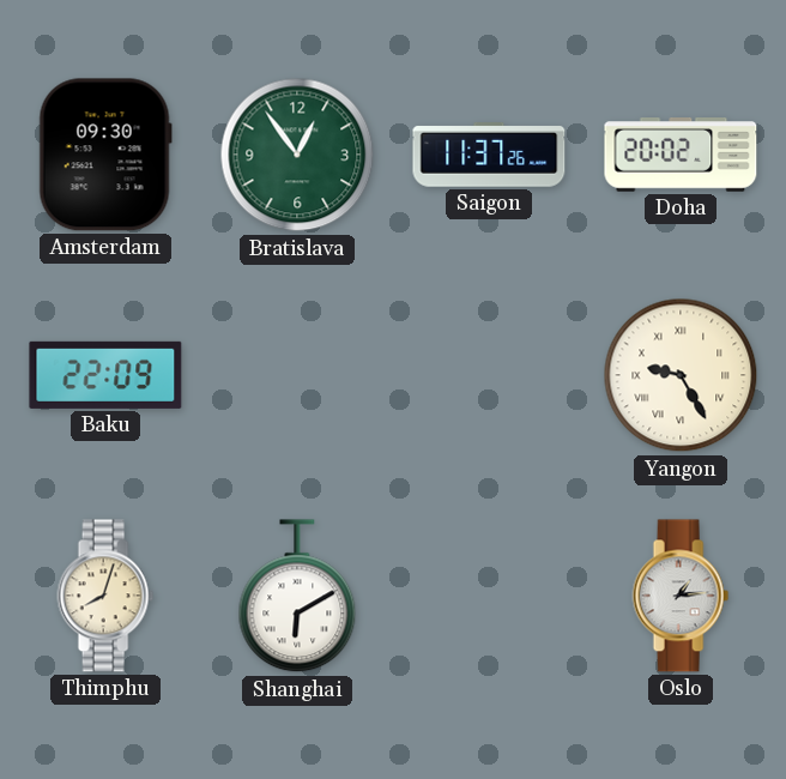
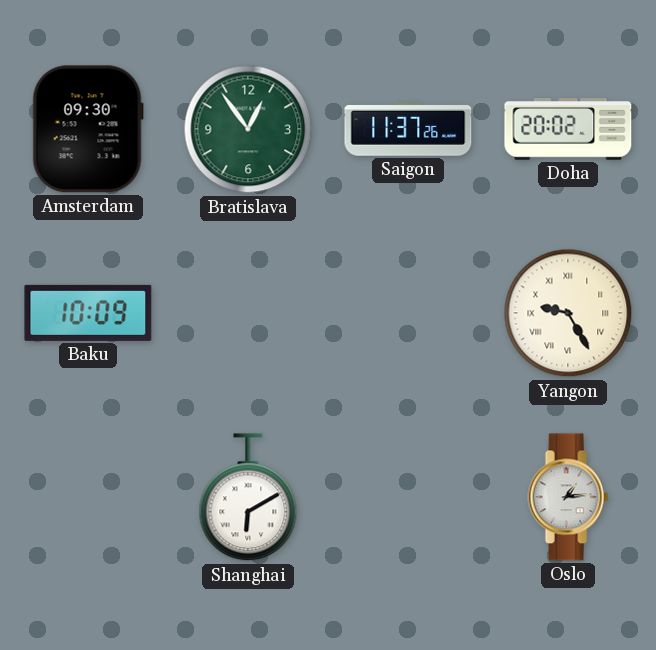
Baku: 22:09 -> 10:09 (88, 313)
Thimphu: 8:03 -> none (105, 596)
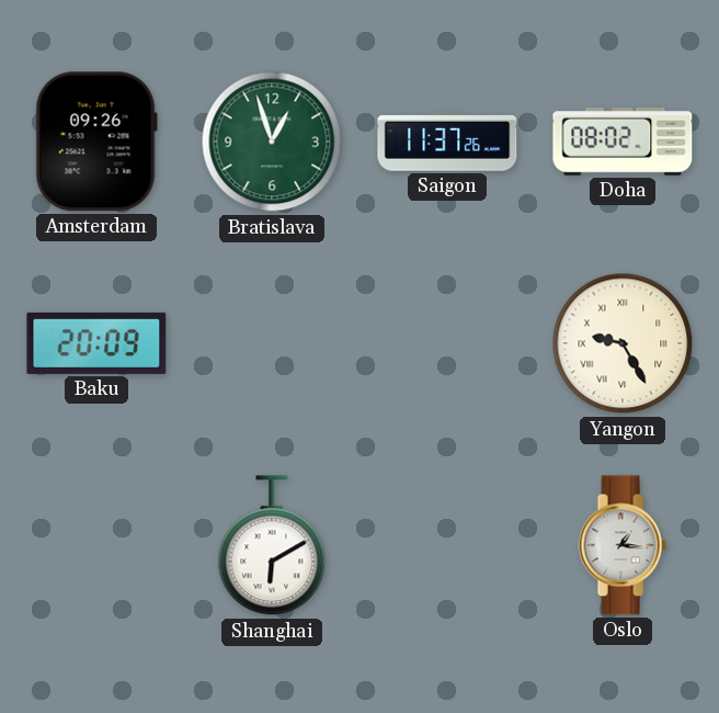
Amsterdam: 09:30 -> 09:26 (96, 142)
Bratislava: 12:54 -> 12:57 (272, 142)
Doha: 20:02 -> 08:02 (623, 143)
Baku: 10:09 -> 20:09 (96, 343)
Oslo: 1:14 -> 1:16 (623, 545)
